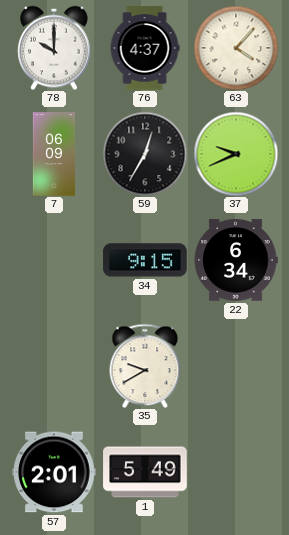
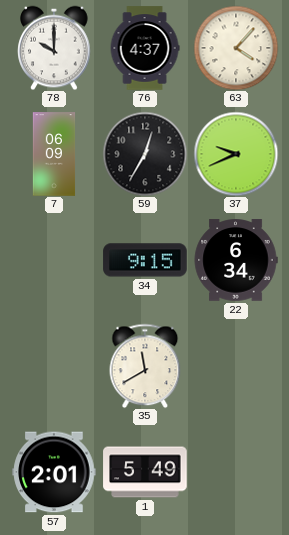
35: 9:40 -> 11:40 (145, 366)
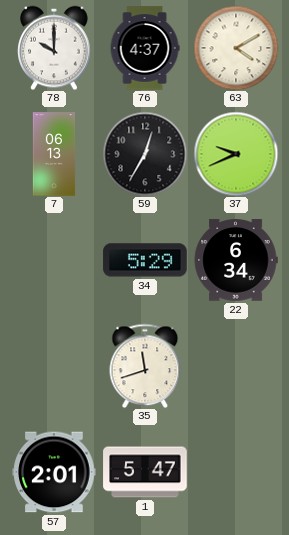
63: 4:07 -> 4:10 (236, 48)
7: 06:09 -> 06:13 (54, 154)
34: 9:15 -> 5:29 (145, 260)
35: 11:40 -> 11:42 (145, 366)
1: 5:49 -> 5:47 (145, 472)
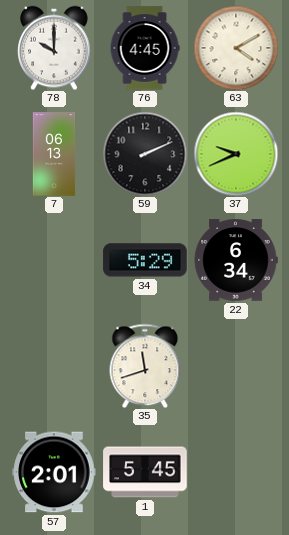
76: 4:37 -> 4:45 (145, 48)
59: 12:35 -> 2:11 (145, 154)
1: 5:47 -> 5:45 (145, 472)
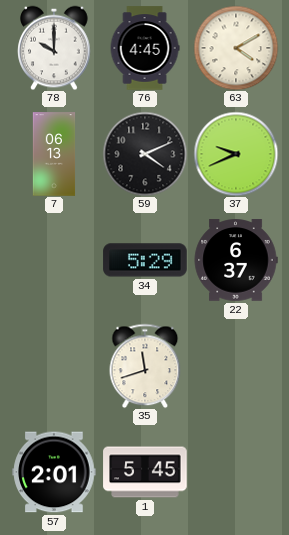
59: 2:11 -> 4:11 (145, 154)
22: 6:34 -> 6:37 (236, 260)
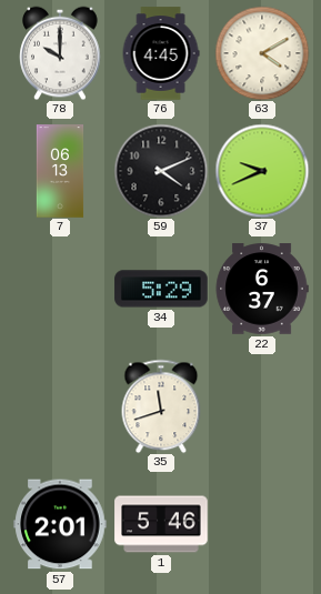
1: 5:45 -> 5:46 (161, 524)
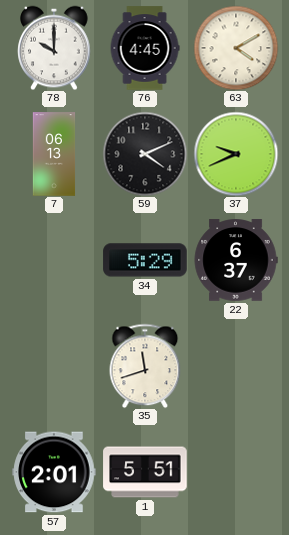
1: 5:46 -> 5:51 (145, 472)
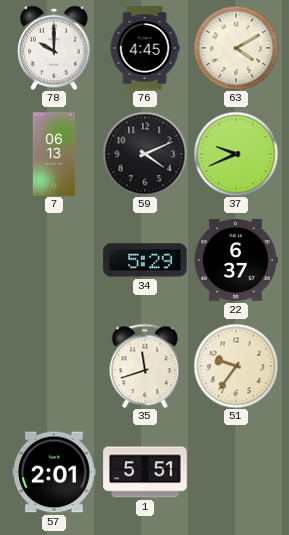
51: none -> 9:36 (236, 366)
